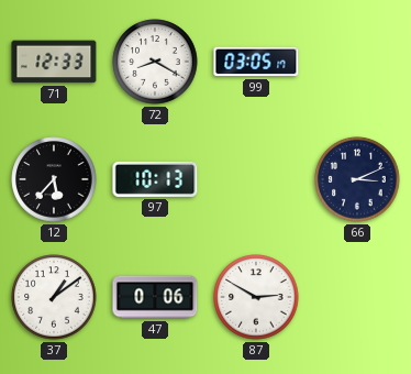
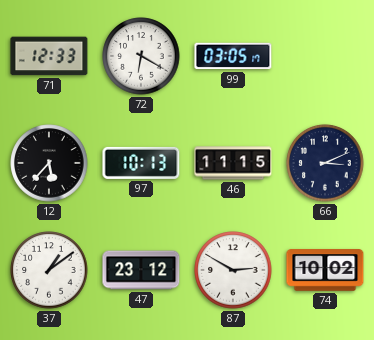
72: 8:20 -> 6:20 (141, 56)
46: none -> 11:15 (233, 163)
47: 0:06 -> 23:12 (141, 270)
74: none -> 10:02 (325, 270)
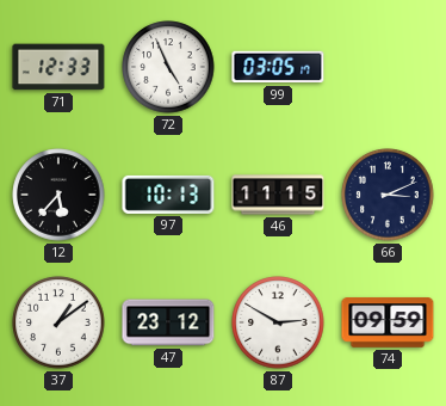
72: 6:20 -> 4:56 (168, 67)
74: 10:02 -> 09:59 (388, 322)
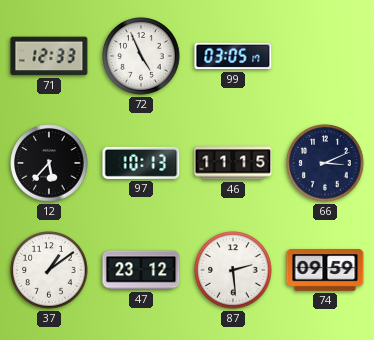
87: 2:50 -> 2:29 (233, 270)
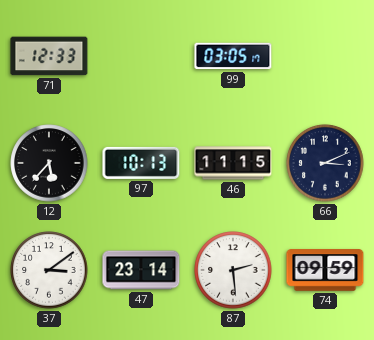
72: 4:56 -> none (141, 56)
37: 1:09 -> 3:09 (49, 270)
47: 23:12 -> 23:14 (141, 270)
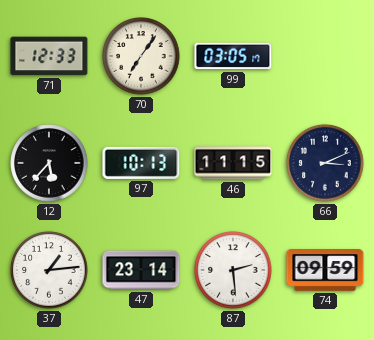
70: none -> 7:06 (141, 56)
37: 3:09 -> 1:14 (49, 270)
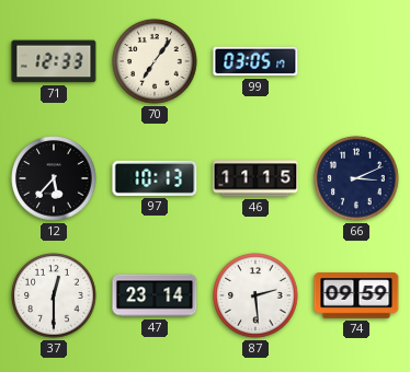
37: 1:14 -> 12:30 (54, 295)
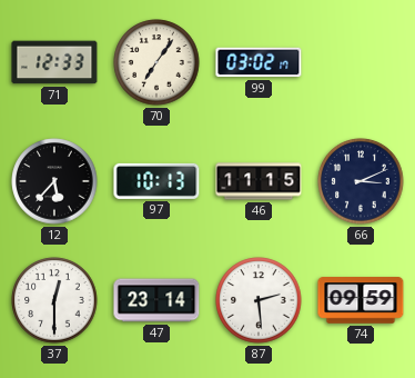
99: 03:05 -> 03:02 (259, 62)
